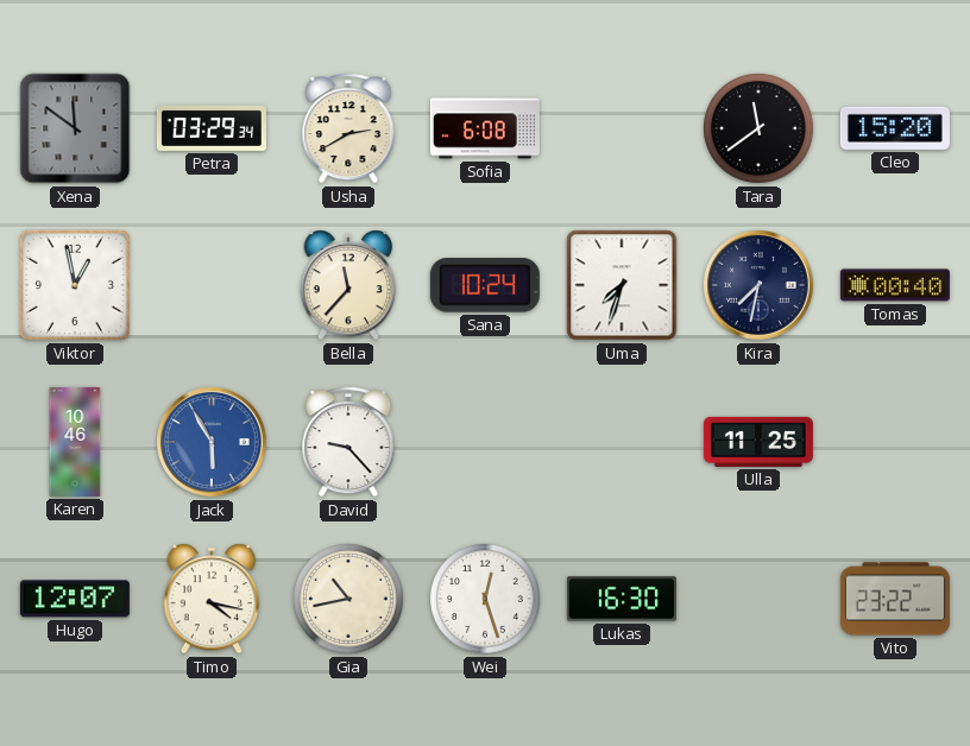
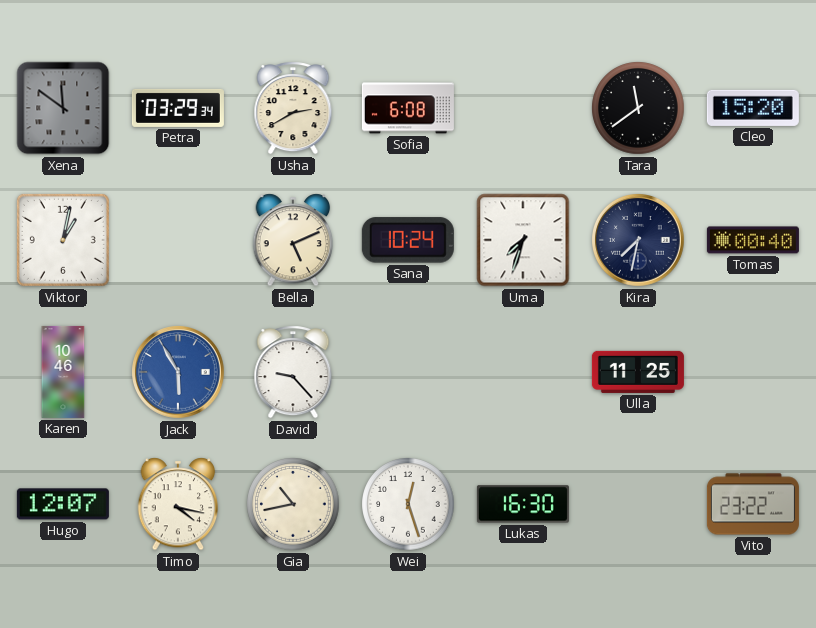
Viktor: 12:58 -> 1:02 (63, 240)
Bella: 11:37 -> 5:11 (293, 240)
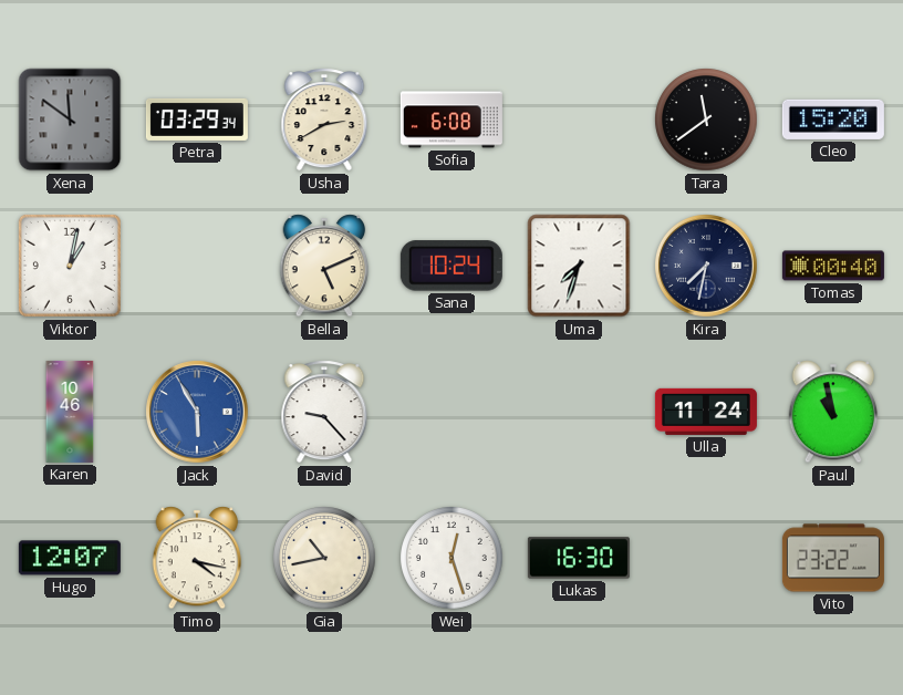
Ulla: 11:25 -> 11:24 (706, 412)
Paul: none -> 10:58 (833, 412)
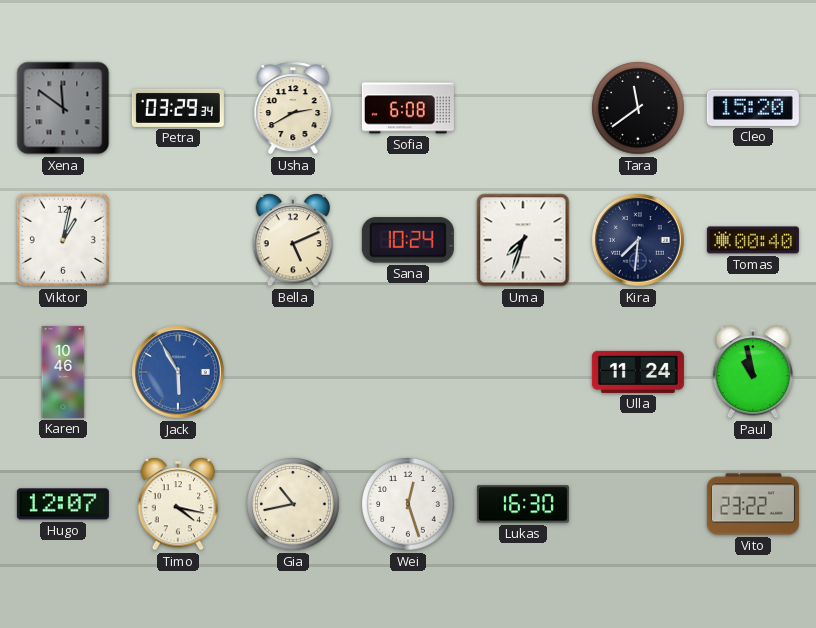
Kira: 7:32 -> 7:31 (639, 241)
David: 9:23 -> none (324, 412)
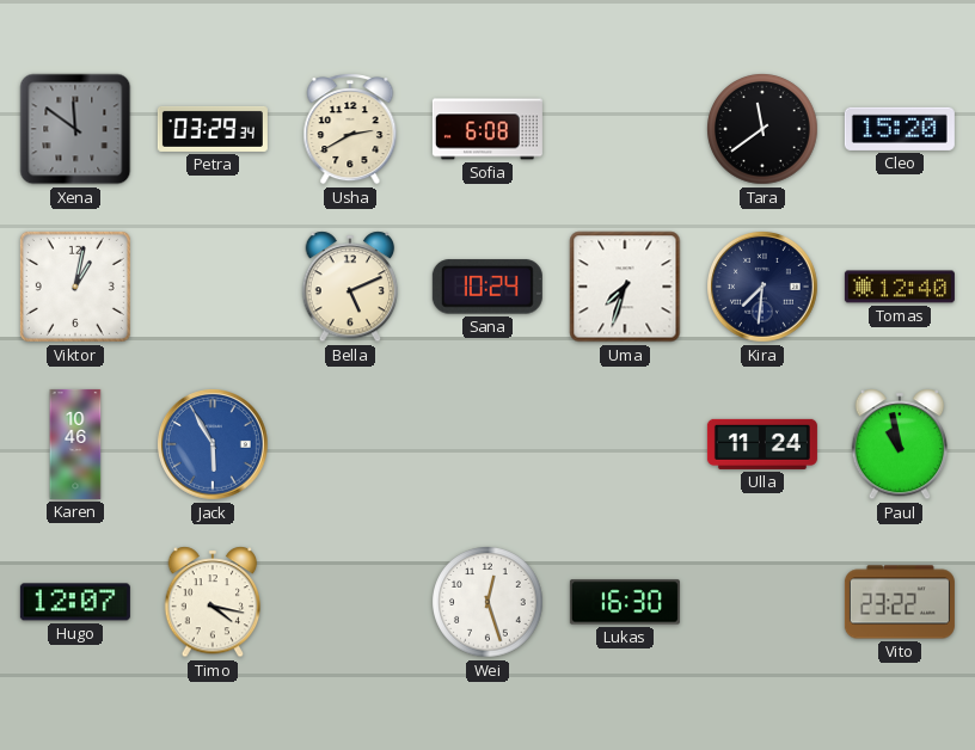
Tomas: 00:40 -> 12:40 (900, 287)
Gia: 10:43 -> none (293, 504)
